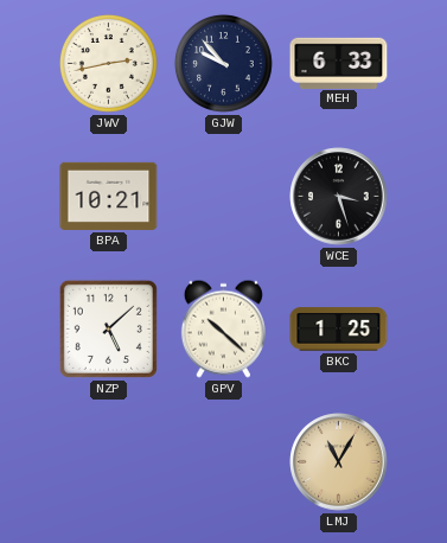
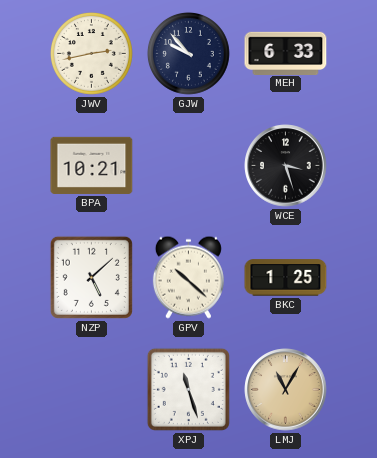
XPJ: none -> 11:27 (188, 389)
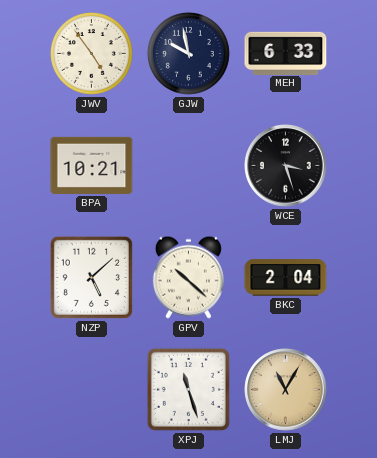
JWV: 2:43 -> 4:54 (91, 53)
GJW: 9:53 -> 9:58 (188, 53)
BKC: 1:25 -> 2:04 (286, 278)
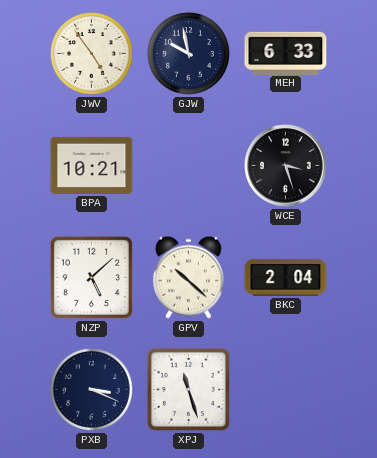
PXB: none -> 3:19 (91, 389)
LMJ: 11:05 -> none (286, 390)
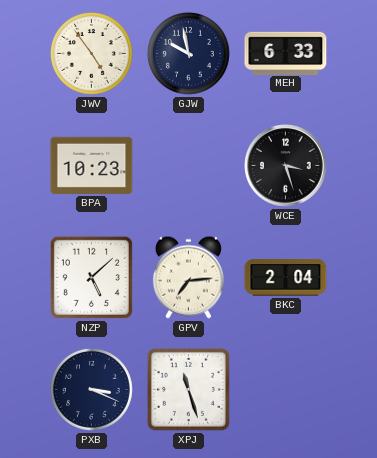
BPA: 10:21 -> 10:23 (92, 165)
GPV: 10:22 -> 7:14 (188, 277)
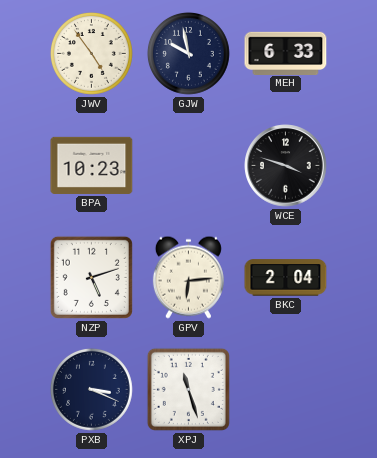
WCE: 3:27 -> 3:48 (286, 166)
NZP: 5:08 -> 5:12 (91, 277)
GPV: 7:14 -> 6:14 (188, 277)
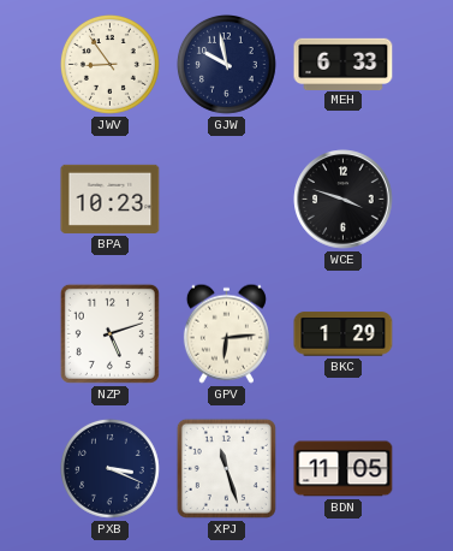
JWV: 4:54 -> 8:54 (109, 64)
BKC: 2:04 -> 1:29 (344, 334)
BDN: none -> 11:05 (344, 469)
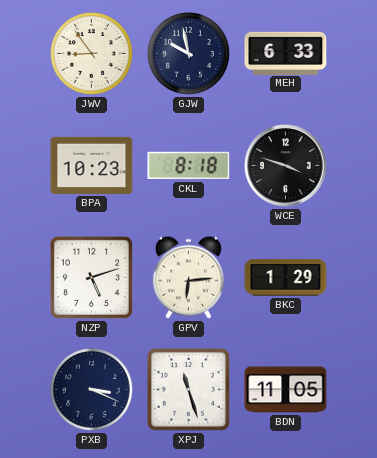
CKL: none -> 8:18 (189, 166)
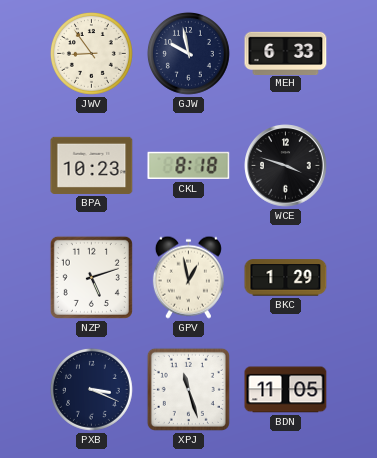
GPV: 6:14 -> 12:58 (188, 277)
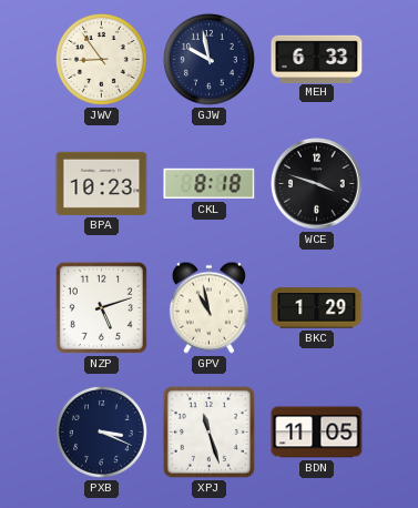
GPV: 12:58 -> 10:58 (208, 307)
